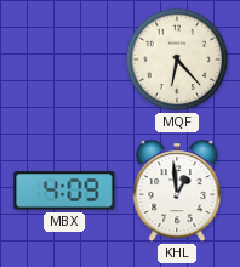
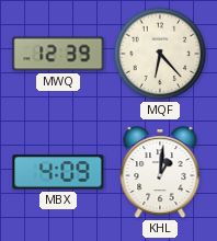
MWQ: none -> 12:39 (58, 54)
KHL: 12:59 -> 1:01 (160, 173)
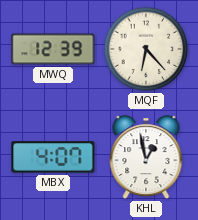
MBX: 4:09 -> 4:07 (53, 157)
KHL: 1:01 -> 12:58 (146, 158)
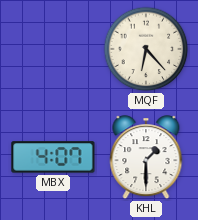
MWQ: 12:39 -> none (53, 49)
KHL: 12:58 -> 1:30 (146, 158)
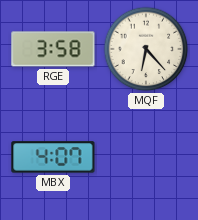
RGE: none -> 3:58 (53, 49)
KHL: 1:30 -> none (146, 158)
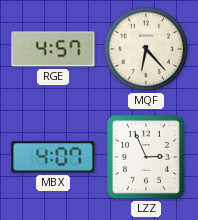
RGE: 3:58 -> 4:57 (53, 49)
LZZ: none -> 2:56 (146, 157)
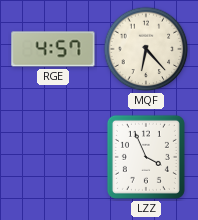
MBX: 4:07 -> none (53, 157)
LZZ: 2:56 -> 3:56 (146, 157)
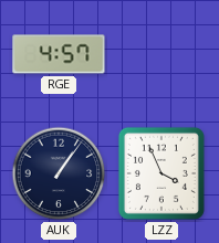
MQF: 6:23 -> none (146, 49)
AUK: none -> 1:06 (59, 173)
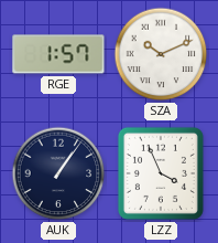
RGE: 4:57 -> 1:57 (58, 54)
SZA: none -> 10:11 (161, 54)
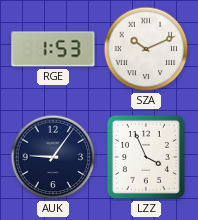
RGE: 1:57 -> 1:53 (53, 49)
AUK: 1:06 -> 9:06 (53, 157)
